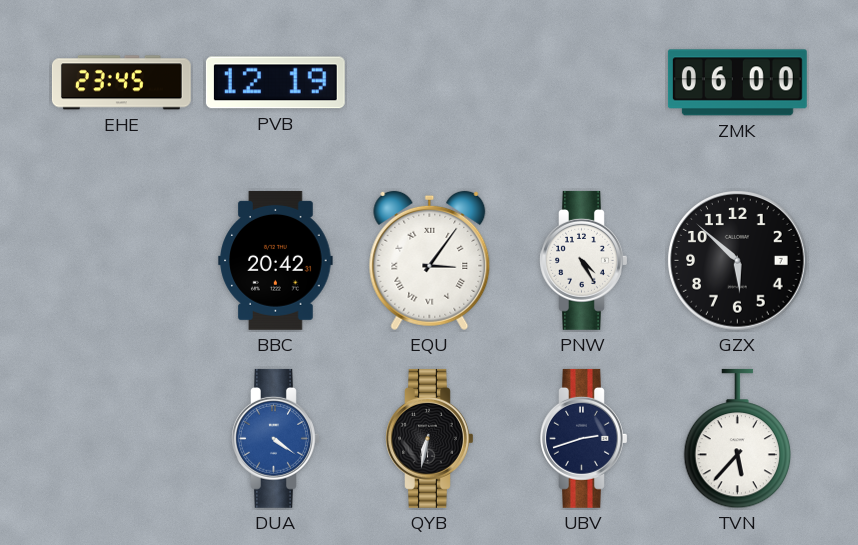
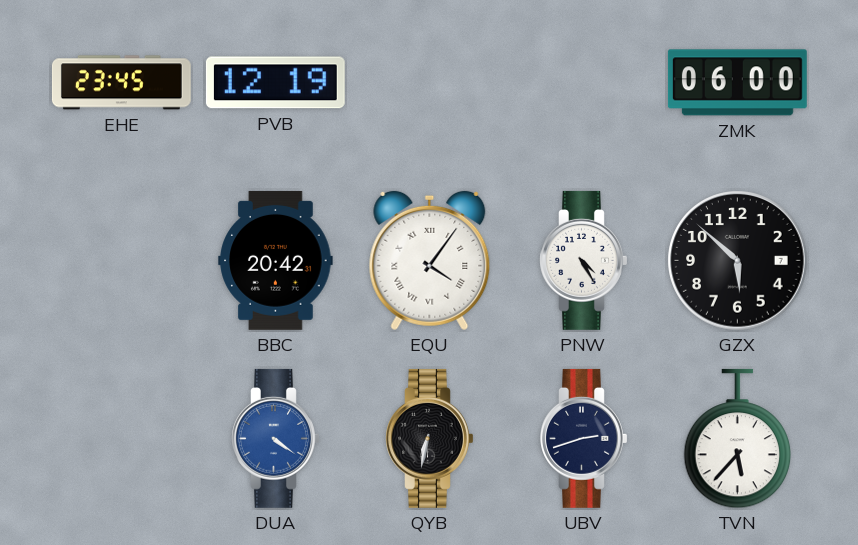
EQU: 3:06 -> 4:06 (430, 261)
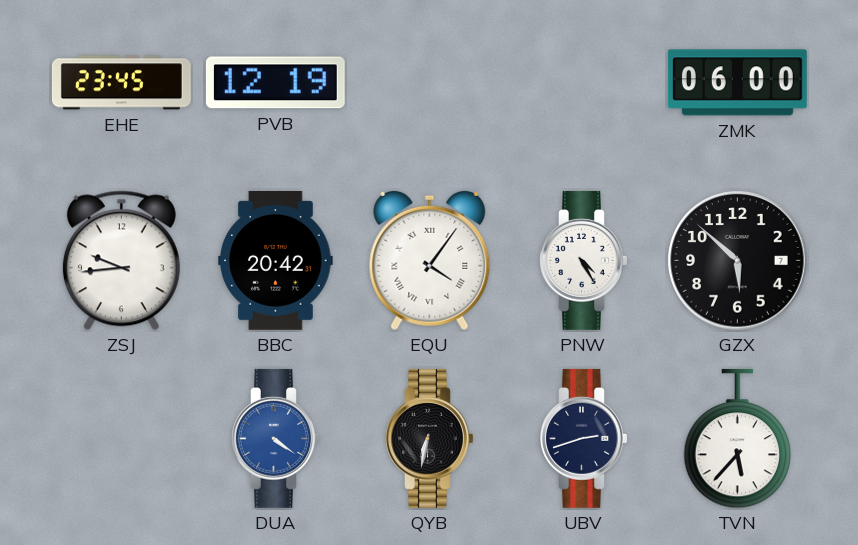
ZSJ: none -> 9:44 (121, 261)
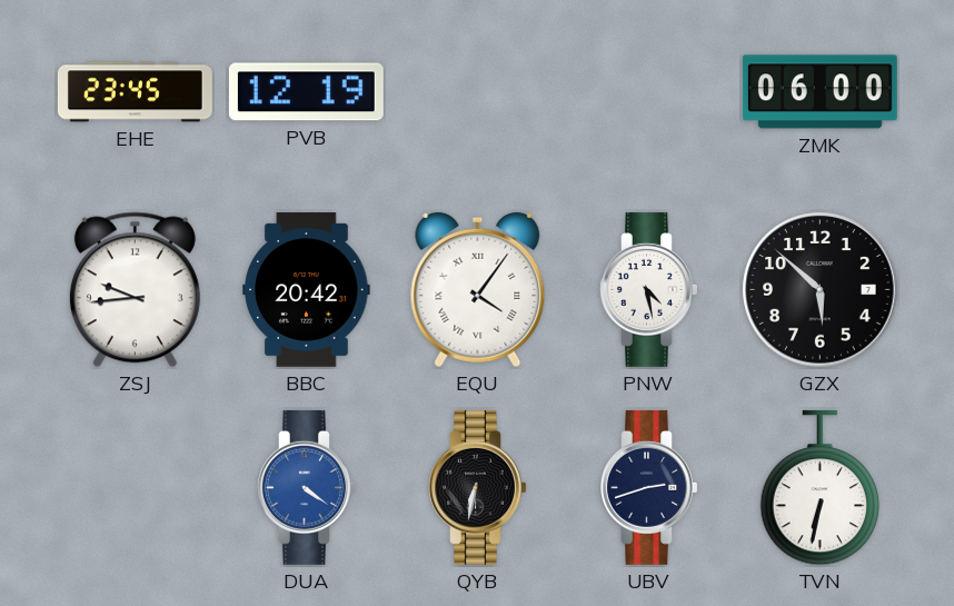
PNW: 4:25 -> 4:28 (649, 289)
TVN: 5:37 -> 6:32 (821, 488)
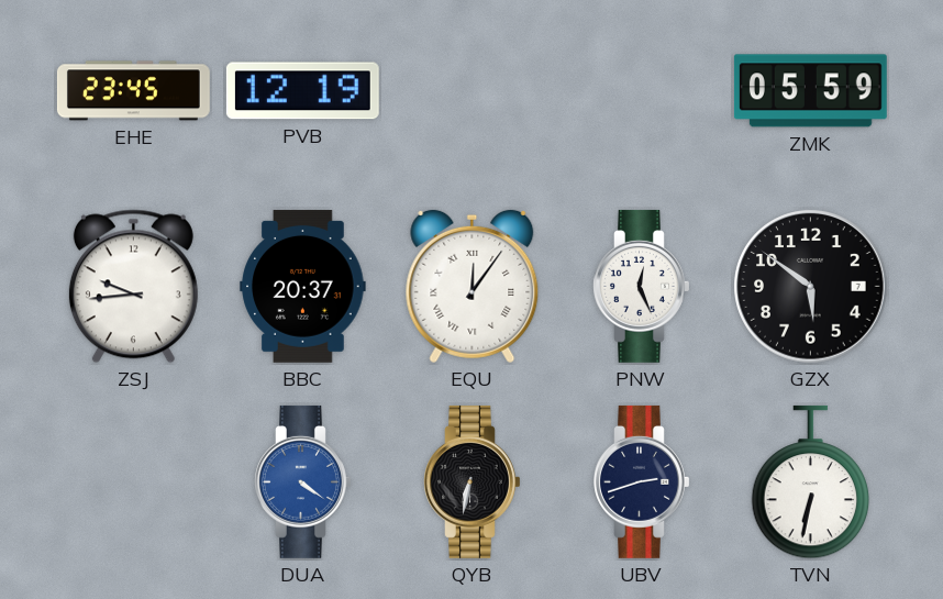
ZMK: 06:00 -> 05:59 (810, 91)
BBC: 20:42 -> 20:37 (303, 286)
EQU: 4:06 -> 12:06 (473, 287)
PNW: 4:28 -> 12:26 (642, 286)
GZX: 5:52 -> 5:51 (811, 287)
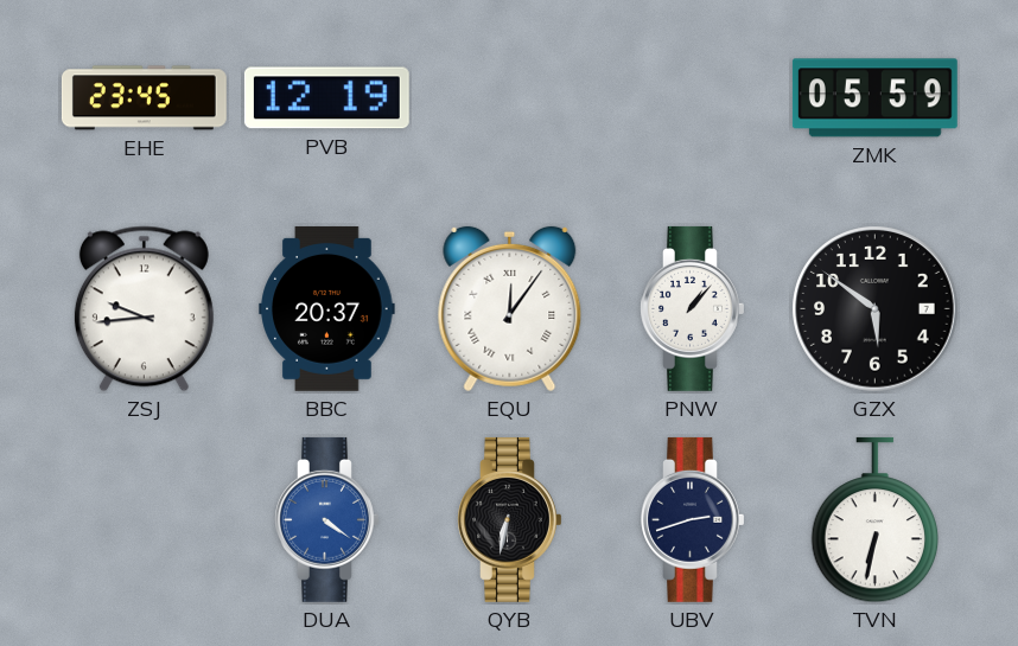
PNW: 12:26 -> 1:07 (693, 308)
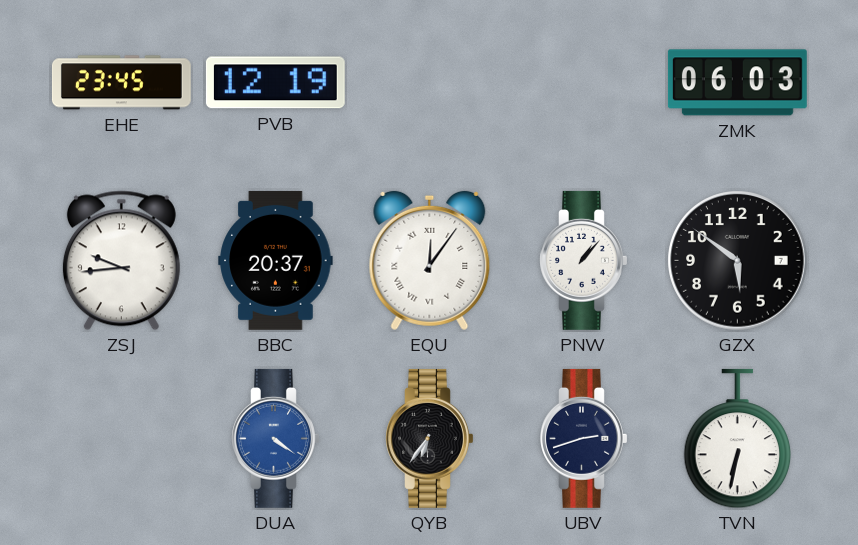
ZMK: 05:59 -> 06:03 (737, 83)
QYB: 6:32 -> 6:36 (430, 438)
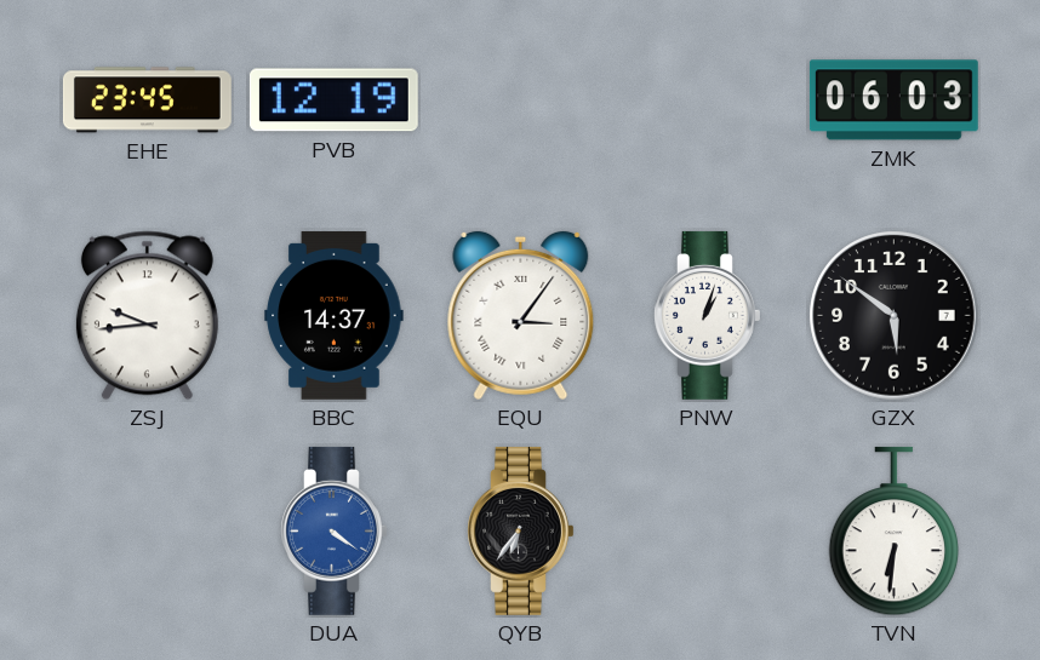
BBC: 20:37 -> 14:37 (335, 315)
EQU: 12:06 -> 3:06 (521, 316)
PNW: 1:07 -> 1:03 (708, 315)
UBV: 2:42 -> none (584, 438)
TVN: 6:32 -> 6:31 (895, 532)
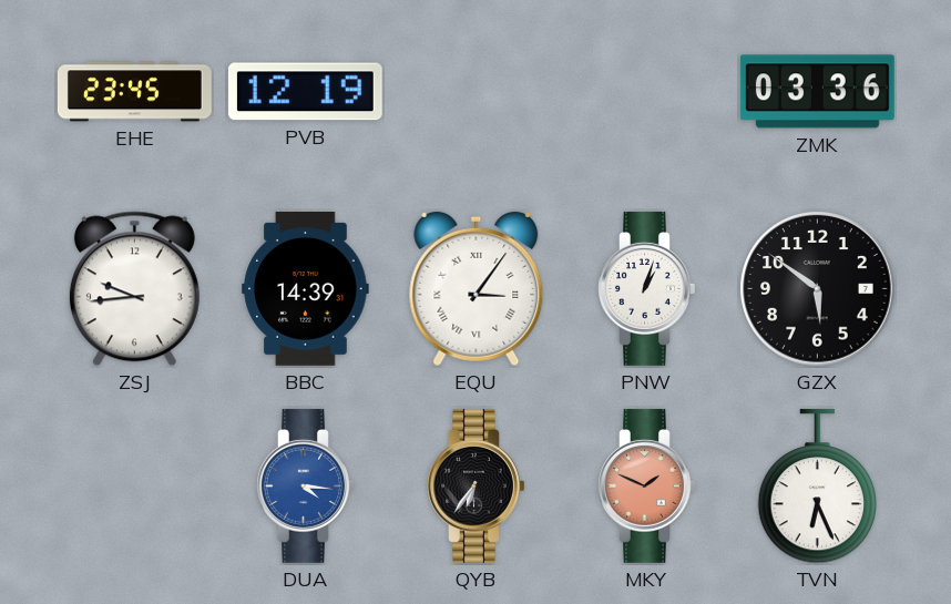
ZMK: 06:03 -> 03:36 (817, 92)
BBC: 14:37 -> 14:39 (306, 288)
DUA: 4:21 -> 4:16 (306, 485)
MKY: none -> 1:49 (647, 485)
TVN: 6:31 -> 6:26 (818, 487)
